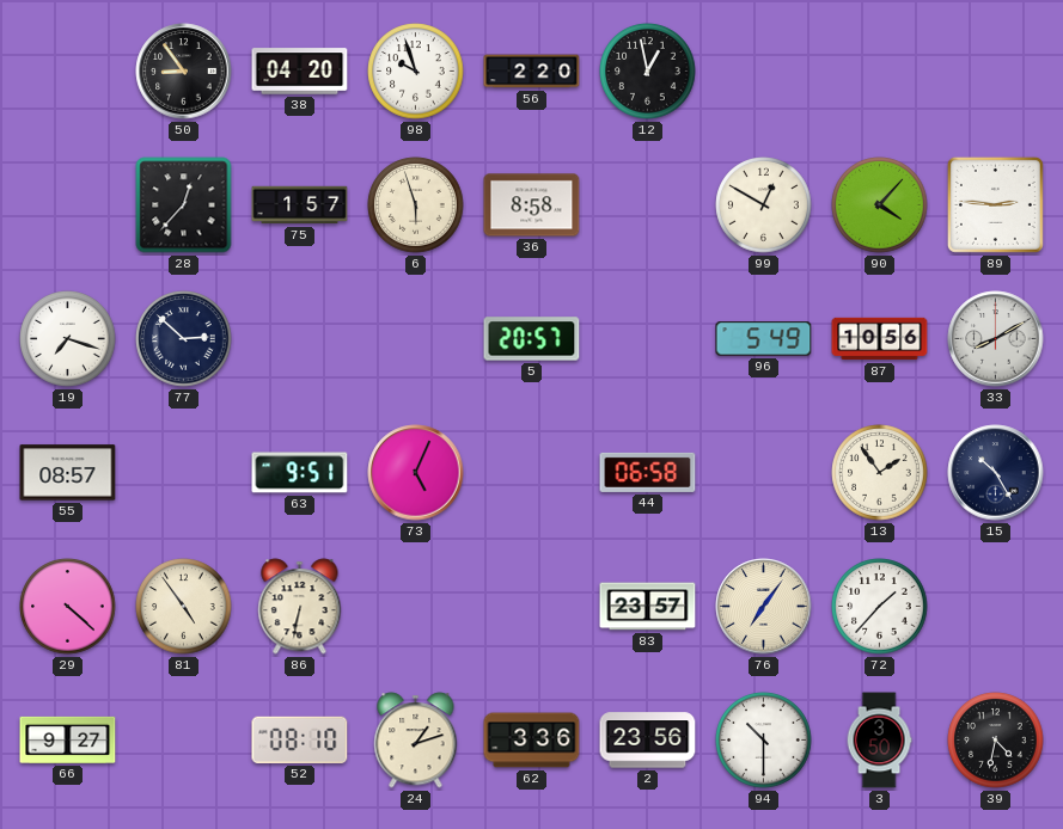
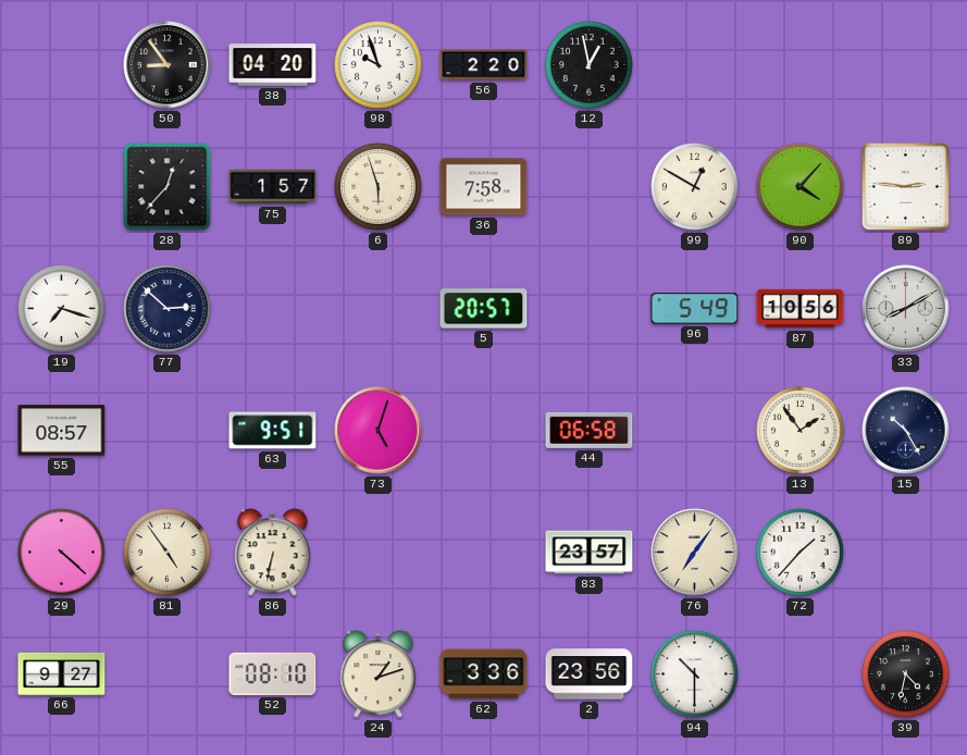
36: 8:58 -> 7:58 (484, 187)
73: 5:04 -> 5:03 (379, 431)
3: 3:50 -> none (879, 741)
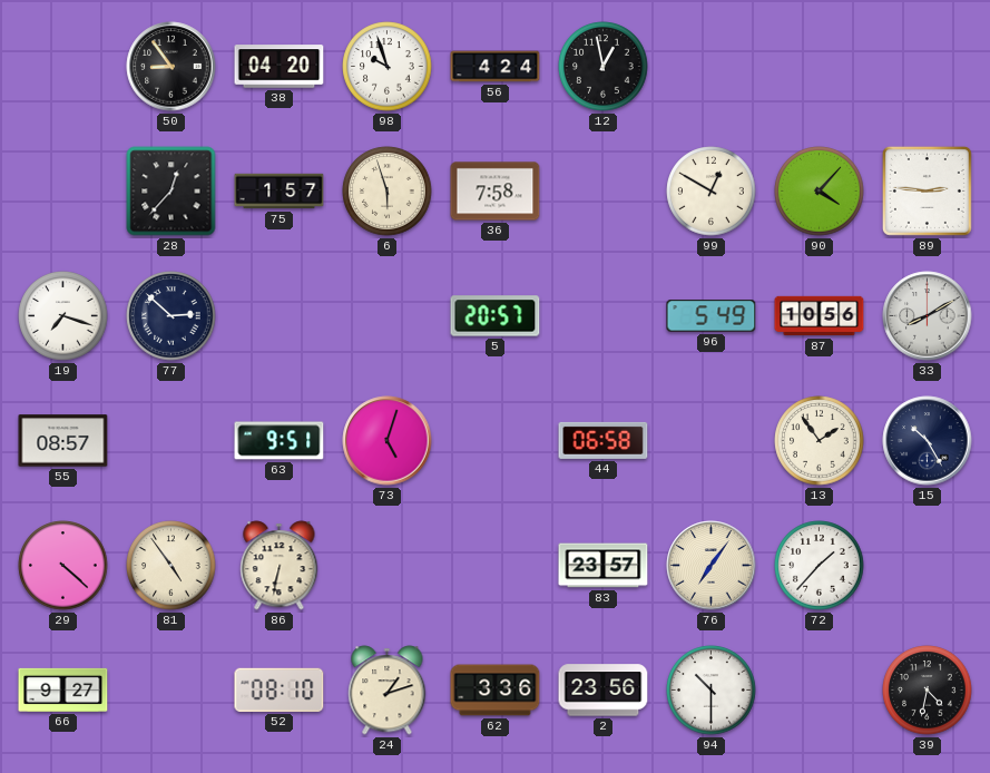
56: 2:20 -> 4:24 (496, 67)
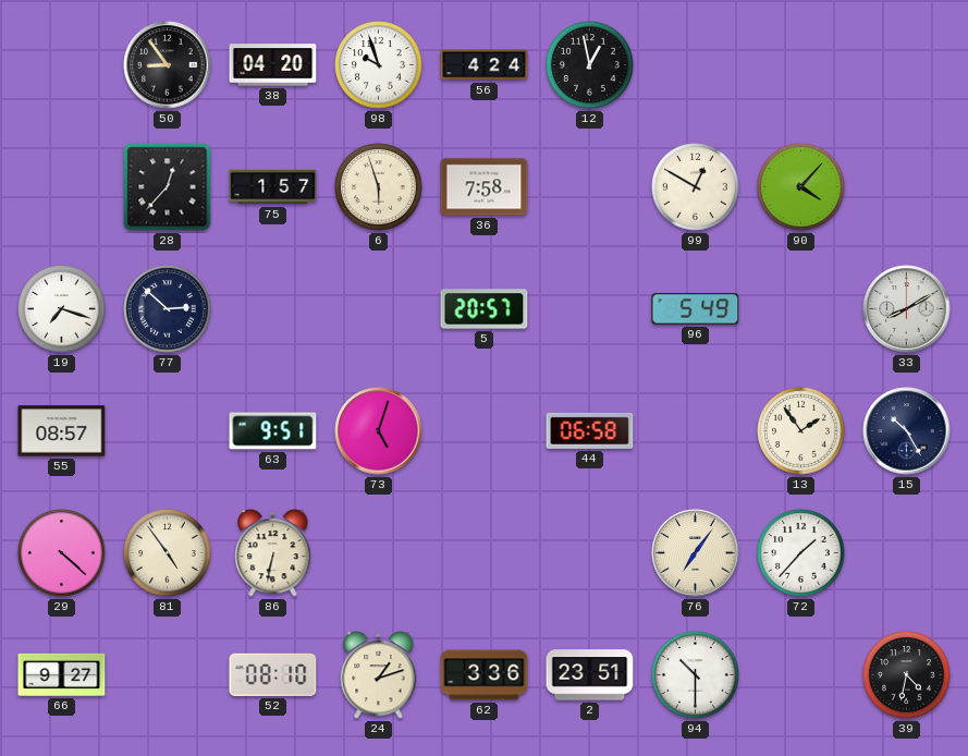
89: 2:46 -> none (927, 190)
87: 10:56 -> none (820, 316)
83: 23:57 -> none (604, 566)
2: 23:56 -> 23:51 (590, 675)
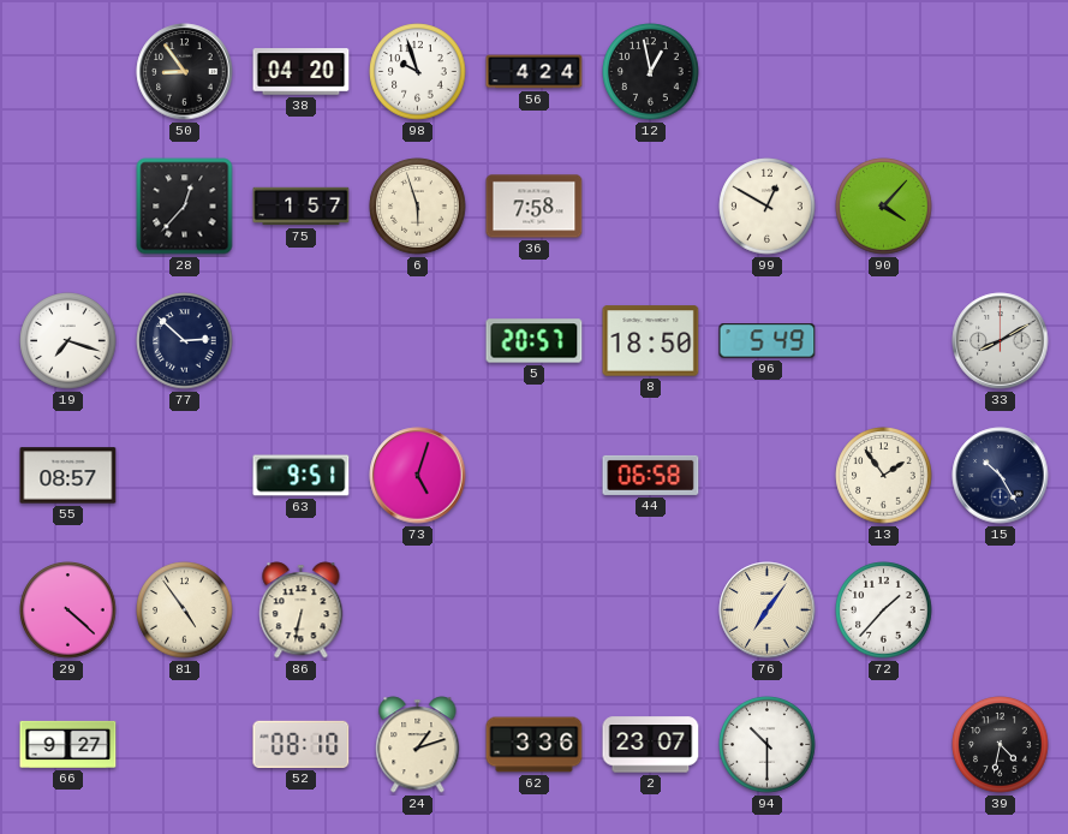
8: none -> 18:50 (651, 341)
2: 23:51 -> 23:07 (651, 745)
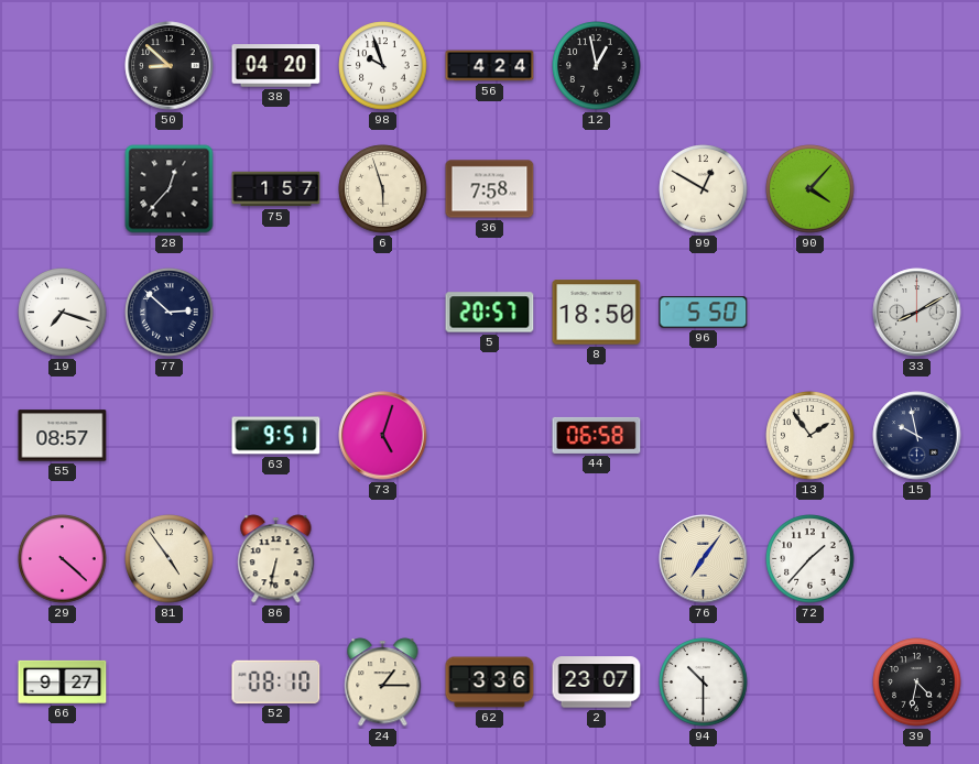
50: 8:54 -> 8:52 (170, 66)
96: 5:49 -> 5:50 (704, 313)
15: 10:25 -> 9:58 (917, 436)
24: 1:12 -> 1:15 (383, 683)
